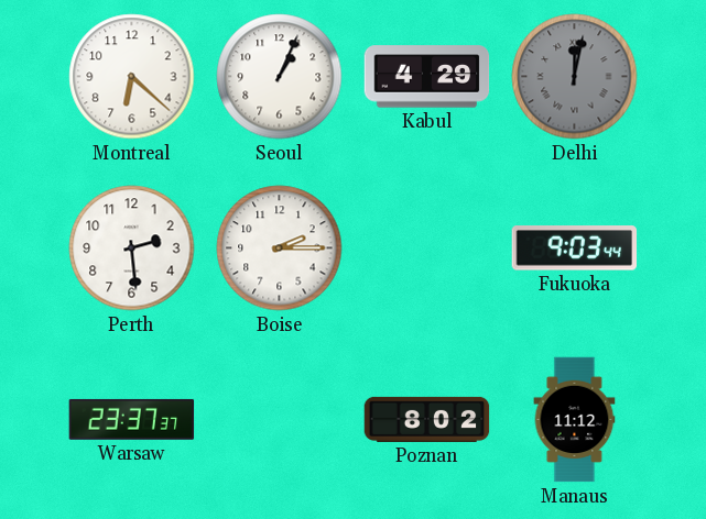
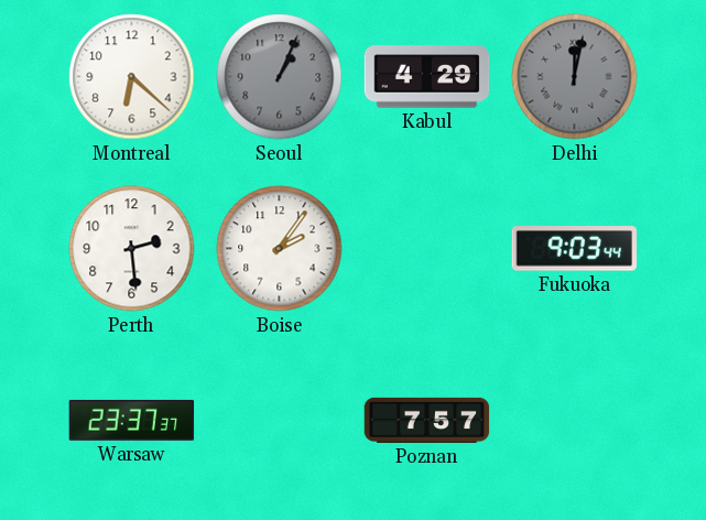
Seoul dial: white -> grey (280, 77)
Boise: 2:15 -> 2:06 (280, 249)
Poznan: 8:02 -> 7:57 (427, 420)
Manaus: 11:12 -> none (575, 420)
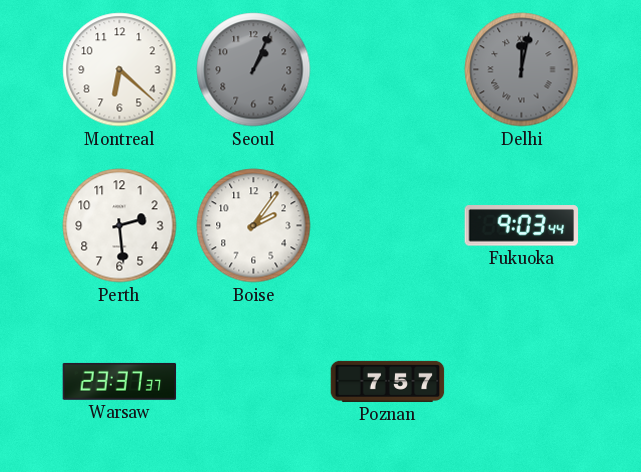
Kabul: 4:29 -> none (427, 77)
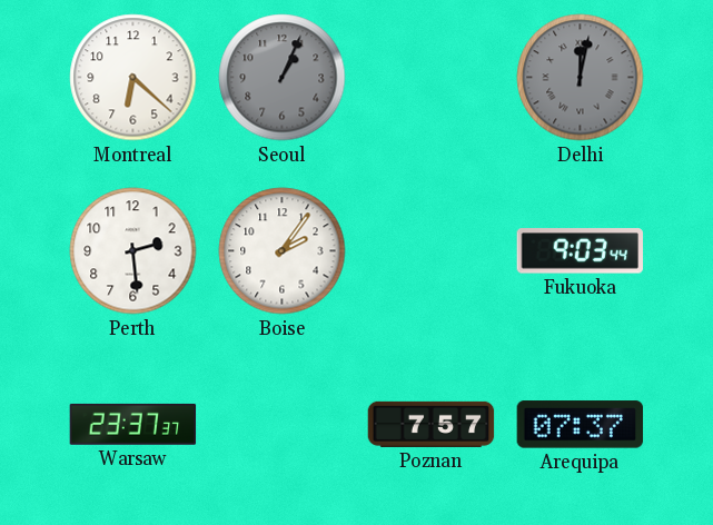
Arequipa: none -> 07:37 (581, 425)
